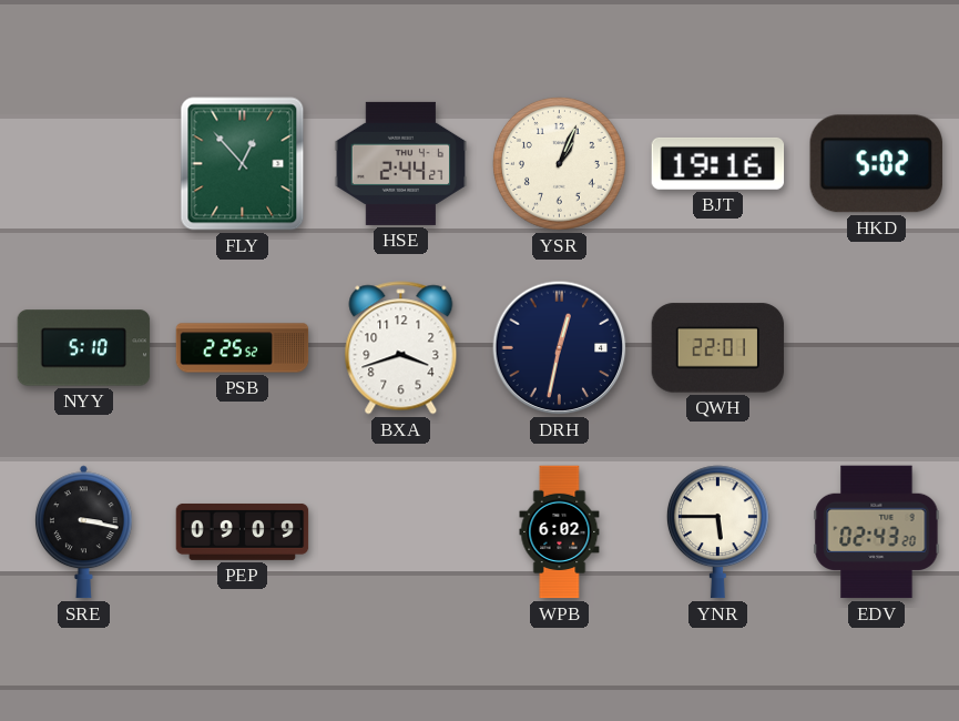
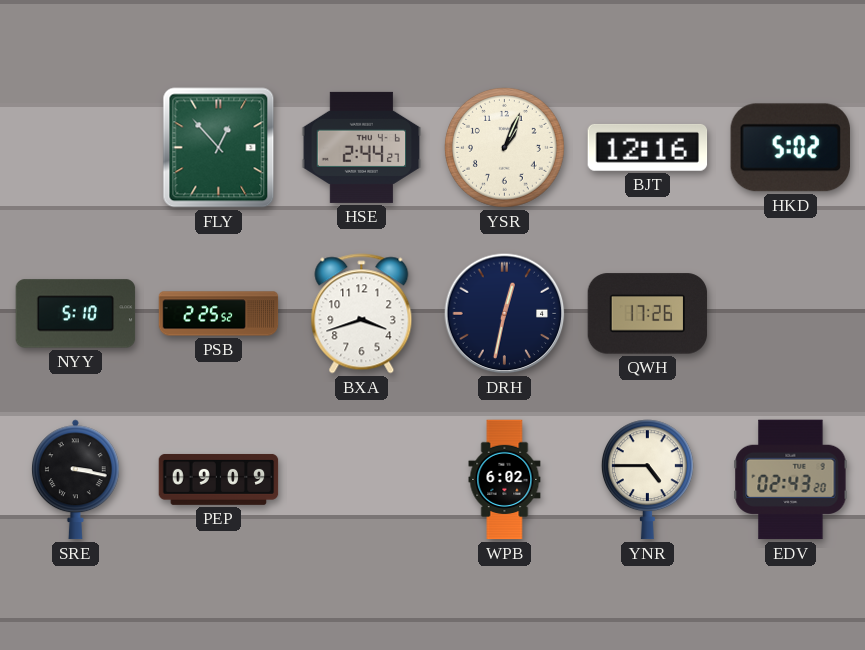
BJT: 19:16 -> 12:16 (648, 147)
QWH: 22:01 -> 17:26 (648, 314)
YNR: 5:45 -> 4:45 (647, 480)
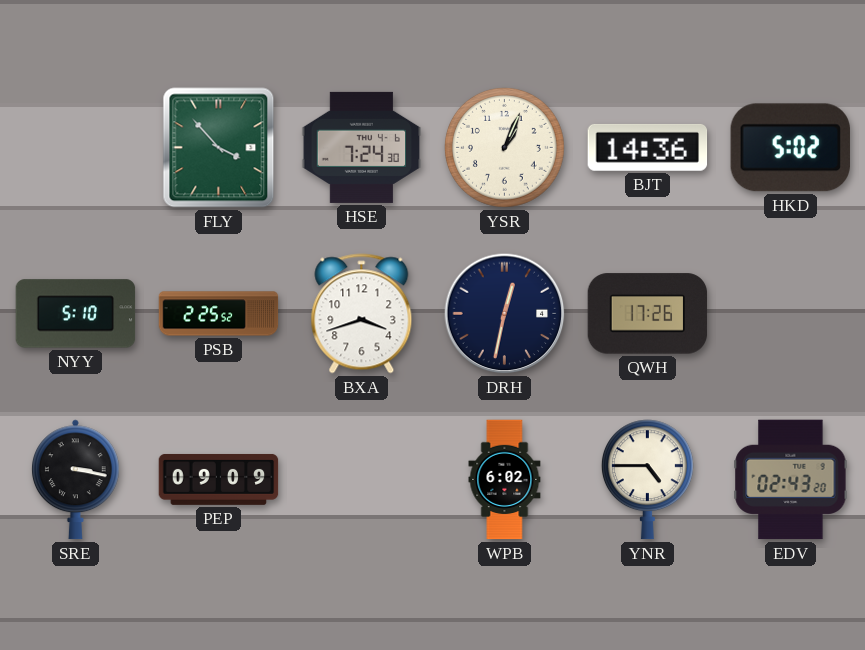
FLY: 12:53 -> 3:53 (219, 148)
HSE: 2:44 -> 7:24 (362, 147)
BJT: 12:16 -> 14:36 (648, 147)
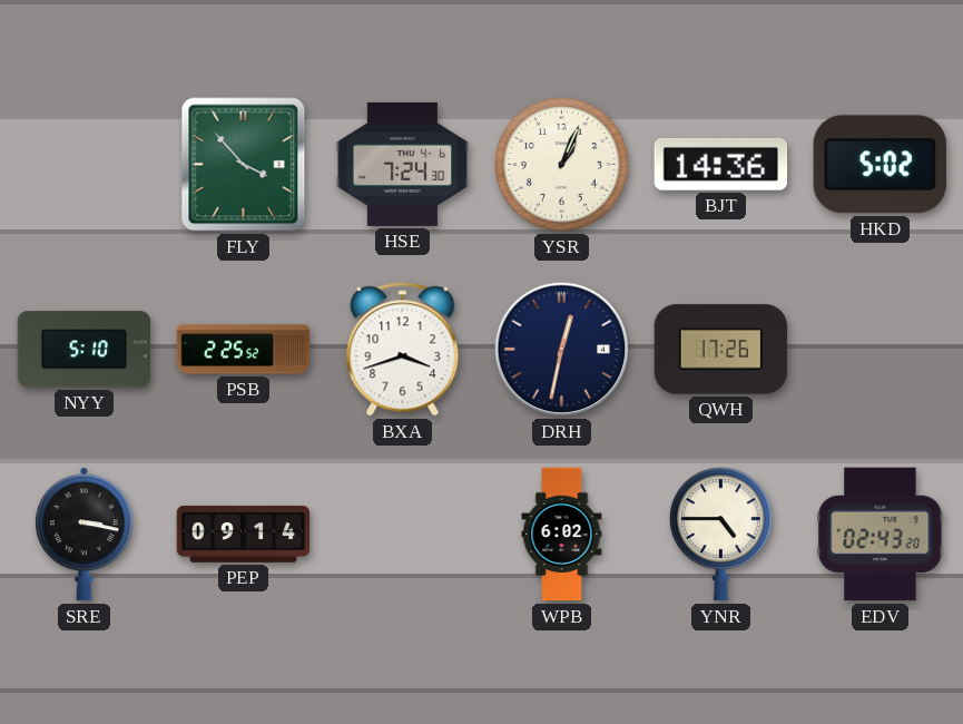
PEP: 09:09 -> 09:14 (244, 534)
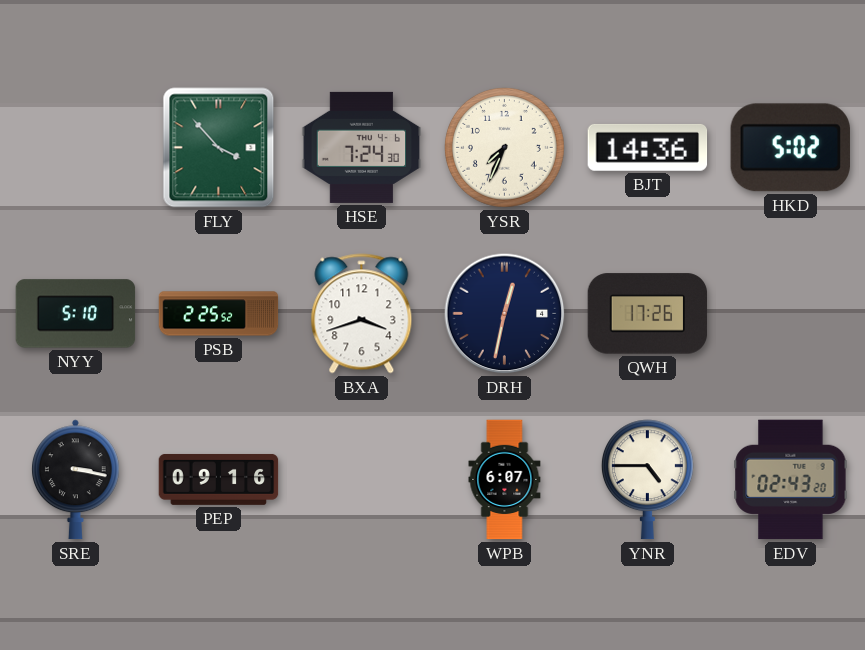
YSR: 1:04 -> 7:34 (504, 147)
PEP: 09:14 -> 09:16 (219, 479)
WPB: 6:02 -> 6:07 (505, 480)
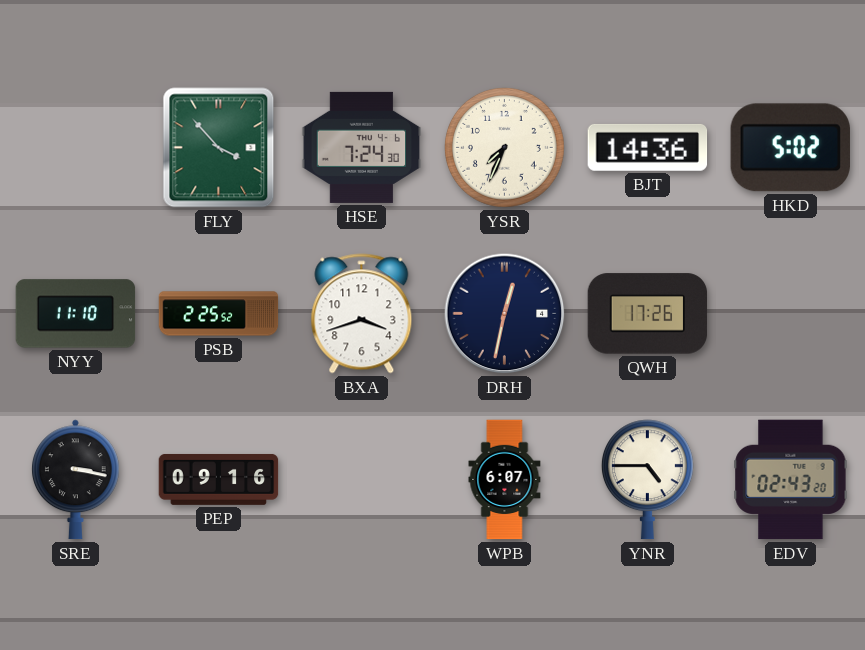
NYY: 5:10 -> 11:10 (76, 314)
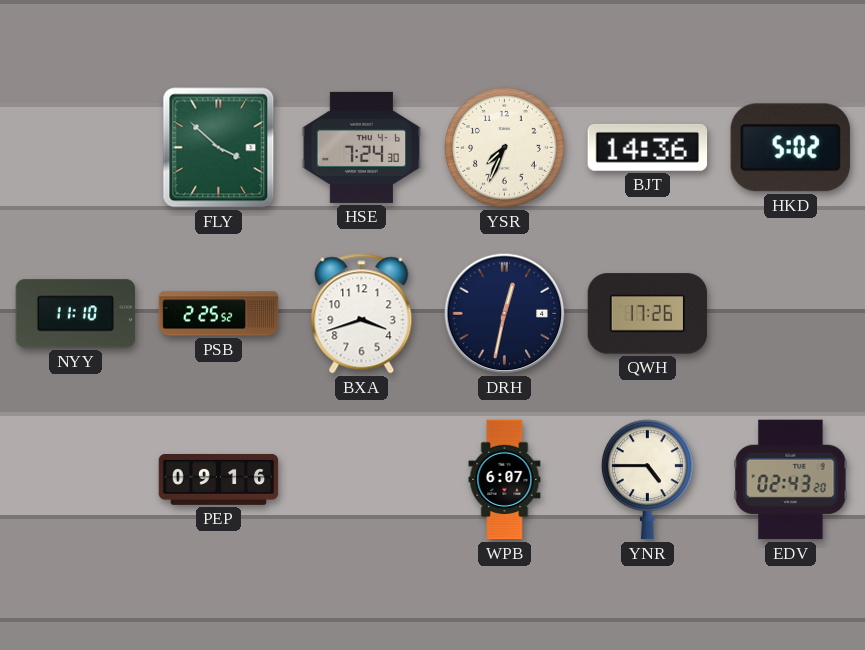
FLY: 3:53 -> 3:52 (219, 148)
SRE: 3:17 -> none (75, 480)
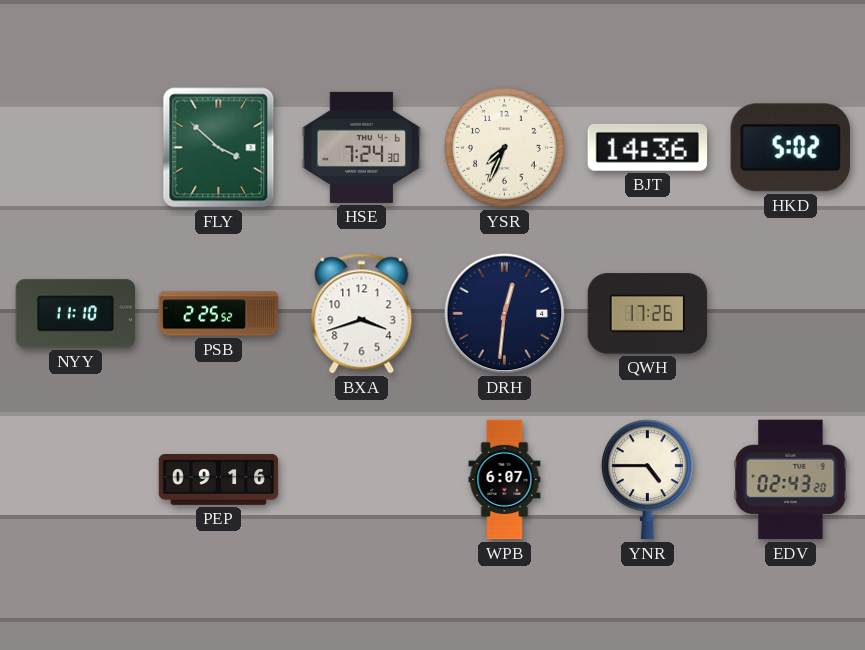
DRH: 12:32 -> 12:31 (505, 314)
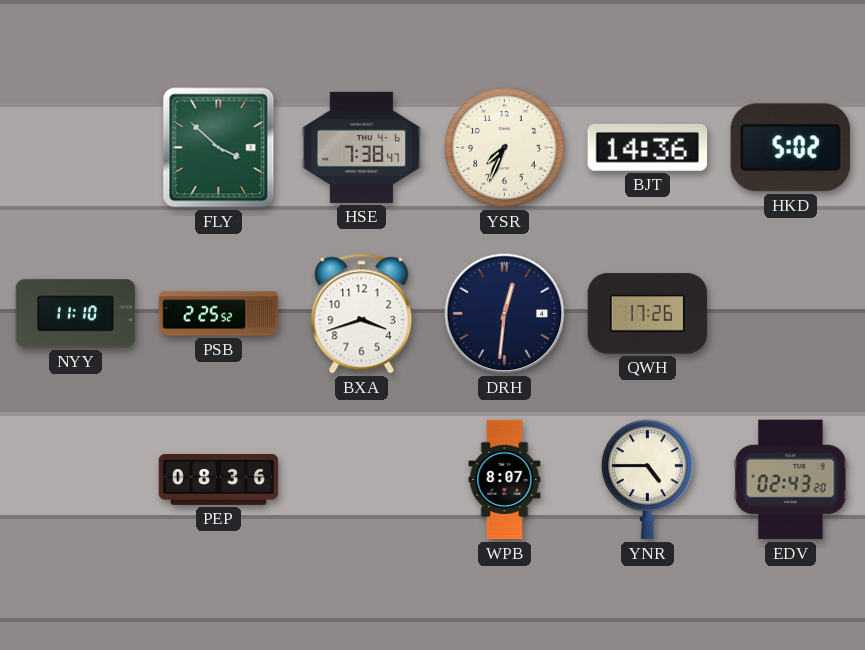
HSE: 7:24 -> 7:38 (362, 147)
PEP: 09:16 -> 08:36 (219, 479)
WPB: 6:07 -> 8:07 (505, 480)
